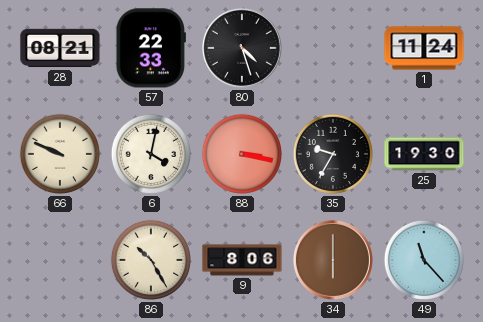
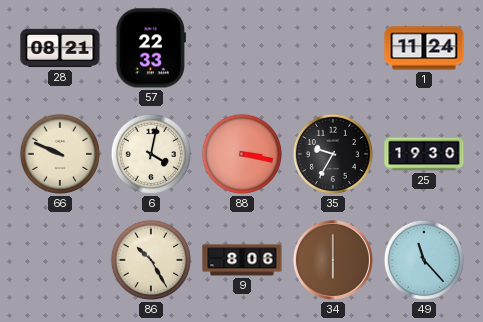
80: 4:27 -> none (242, 48)
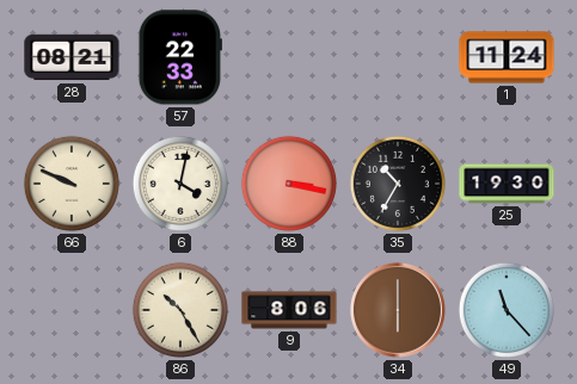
35: 9:35 -> 10:35 (398, 184)
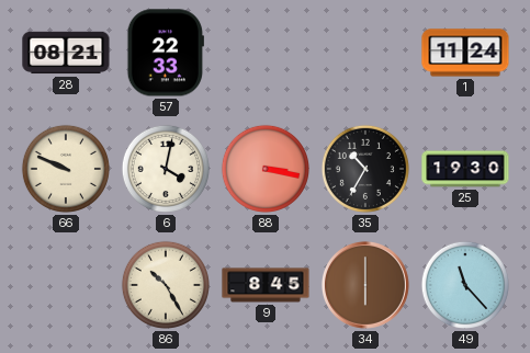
9: 8:06 -> 8:45 (266, 285)
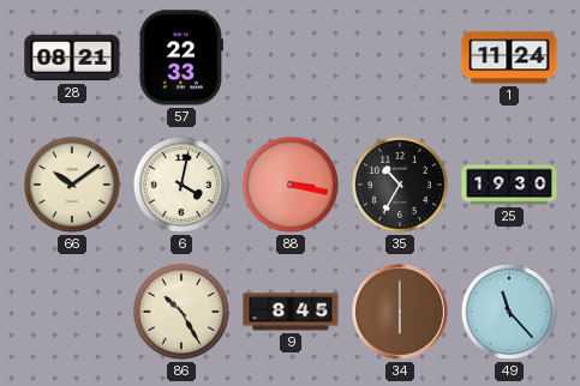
66: 9:49 -> 10:09 (72, 185)
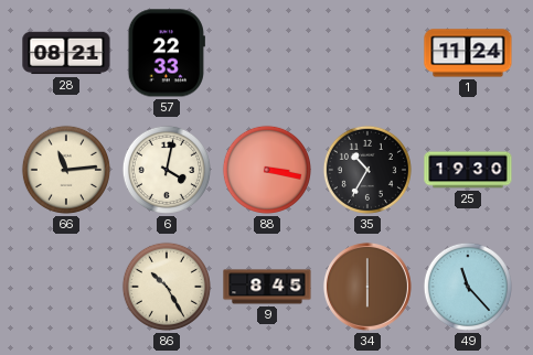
66: 10:09 -> 11:14 (66, 170)
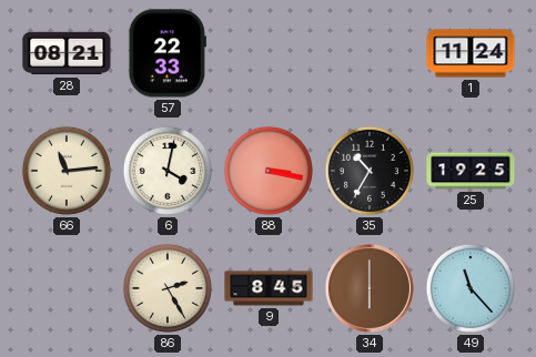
25: 19:30 -> 19:25 (471, 171)
86: 10:25 -> 2:25 (168, 288)
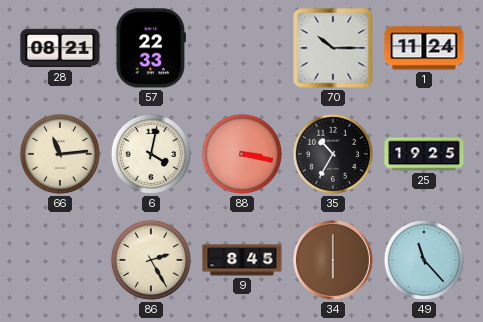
70: none -> 10:15 (333, 48)
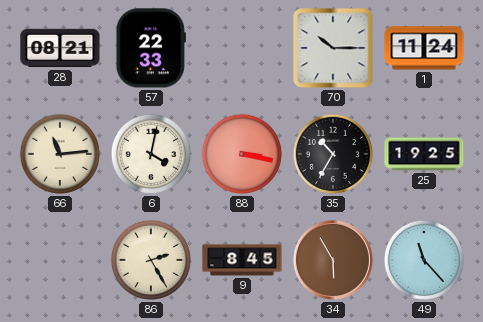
34: 6:00 -> 5:55 (333, 260)
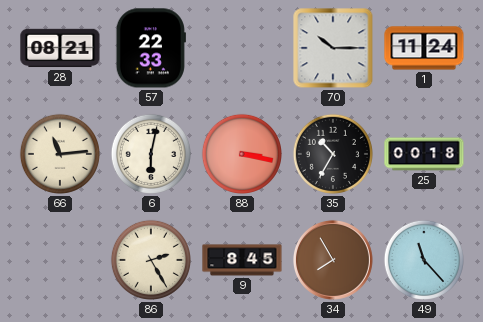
6: 4:02 -> 6:02 (151, 154)
25: 19:25 -> 00:18 (424, 154)
34: 5:55 -> 7:55 (333, 260)
